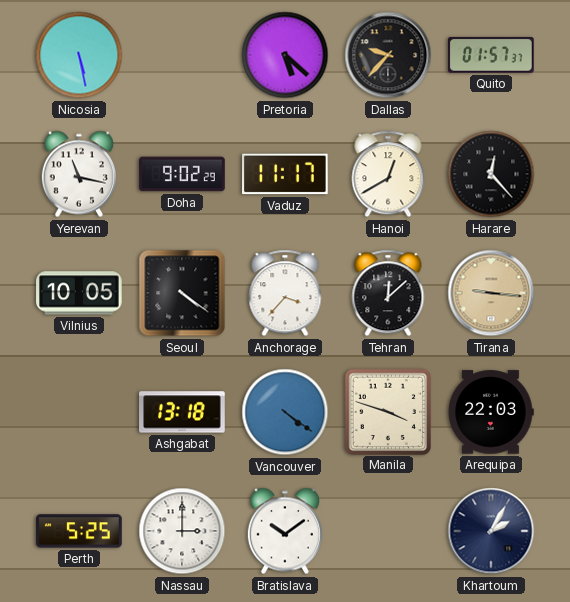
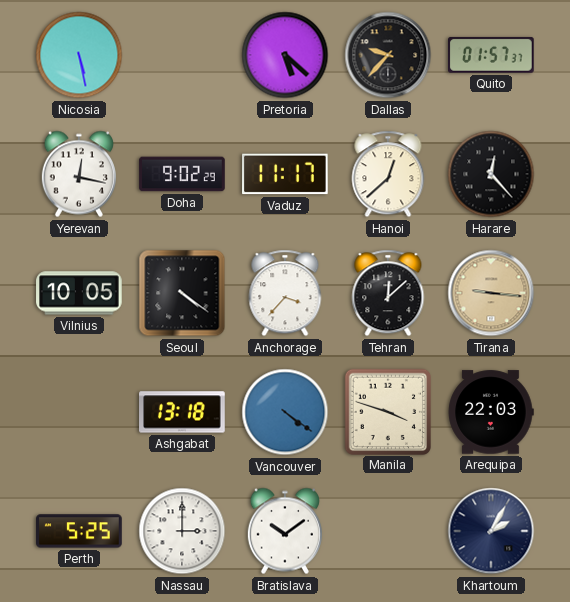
Yerevan: 11:17 -> 12:17 (79, 174)
Hanoi: 12:40 -> 12:38 (388, 174)
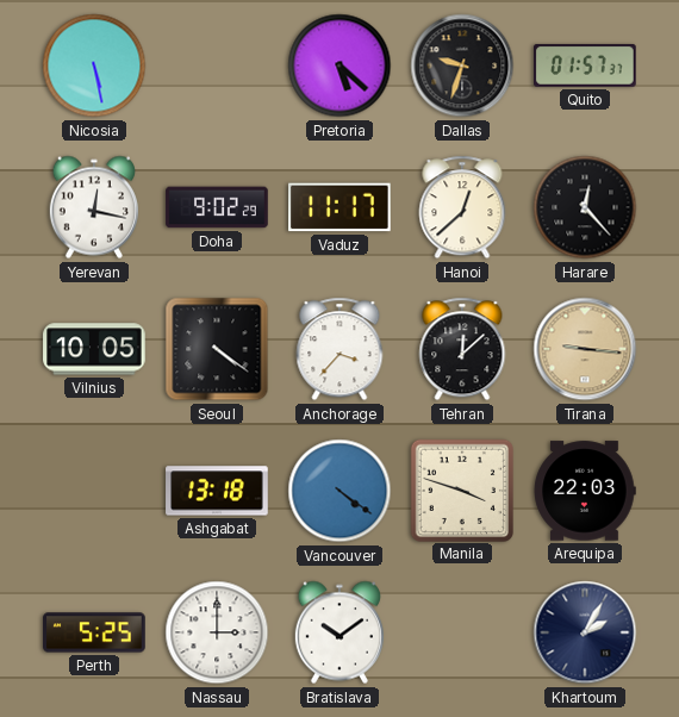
Dallas: 9:37 -> 9:33 (462, 66)
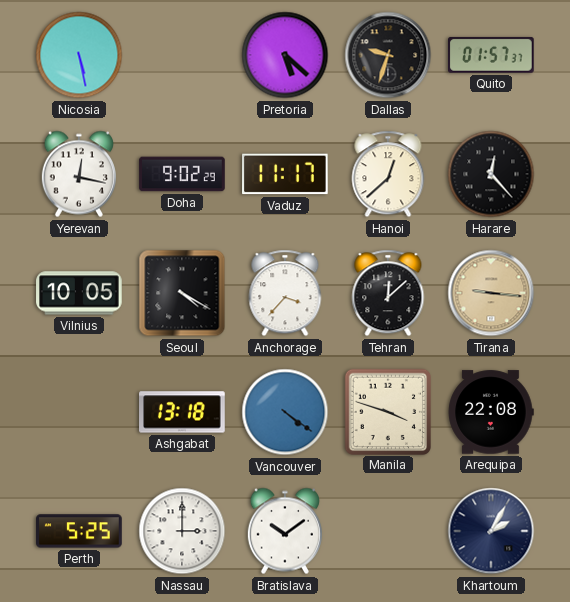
Seoul: 4:21 -> 4:20 (182, 293)
Arequipa: 22:03 -> 22:08 (491, 412)
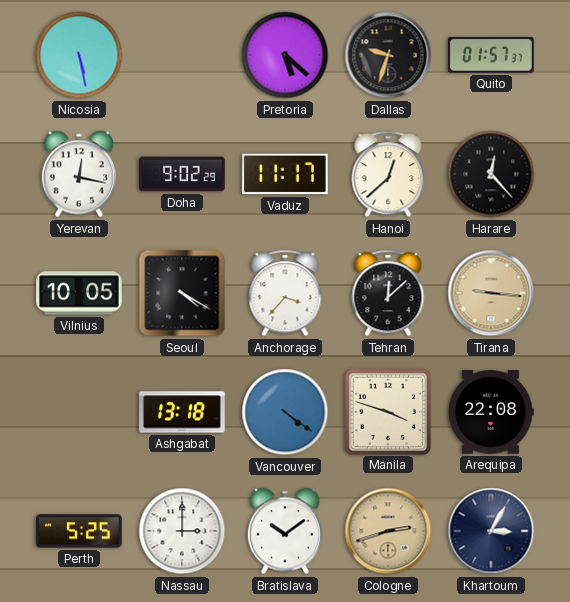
Cologne: none -> 2:42 (388, 531)
Khartoum: 2:05 -> 3:05 (491, 531)
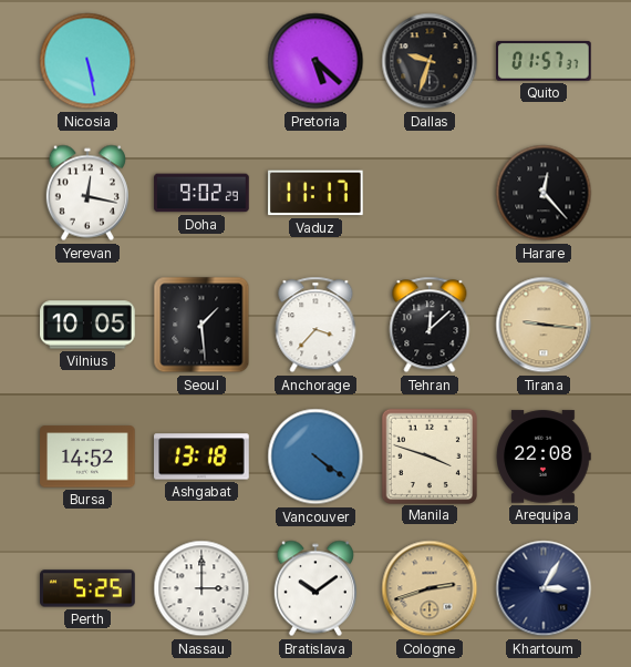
Hanoi: 12:38 -> none (388, 174)
Seoul: 4:20 -> 1:29 (201, 325)
Bursa: none -> 14:52 (87, 456)
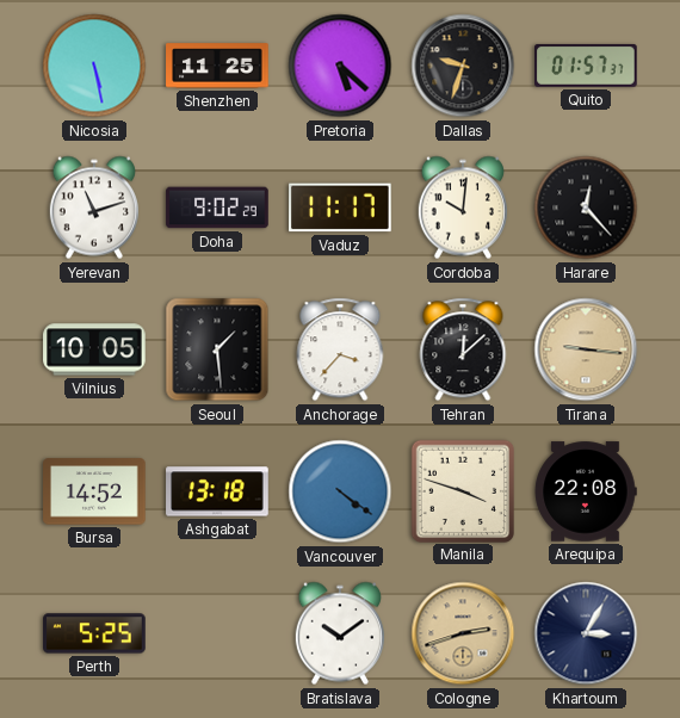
Shenzhen: none -> 11:25 (217, 66)
Yerevan: 12:17 -> 11:12 (94, 208)
Cordoba: none -> 10:01 (463, 208)
Nassau: 3:00 -> none (201, 588)
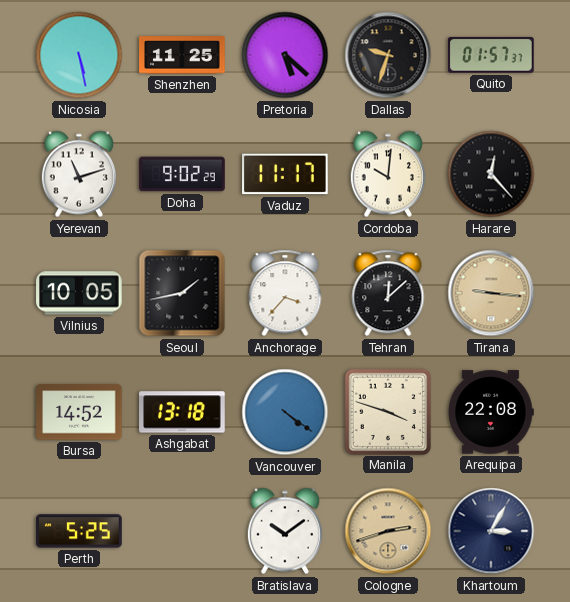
Seoul: 1:29 -> 1:43 (182, 293)
